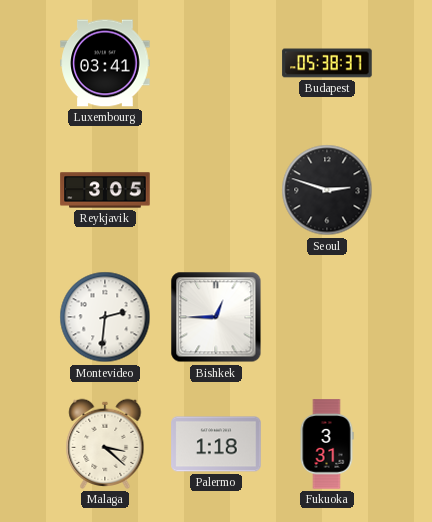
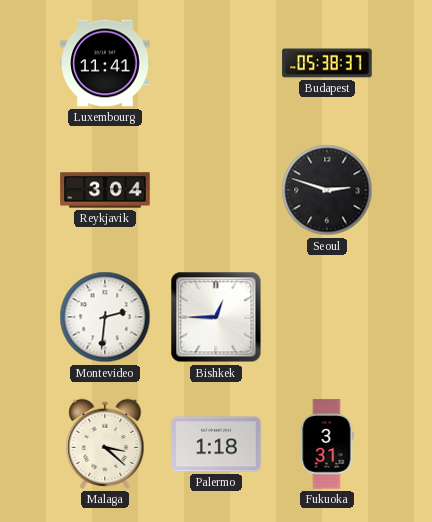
Luxembourg: 03:41 -> 11:41 (105, 63)
Reykjavik: 3:05 -> 3:04 (105, 190)
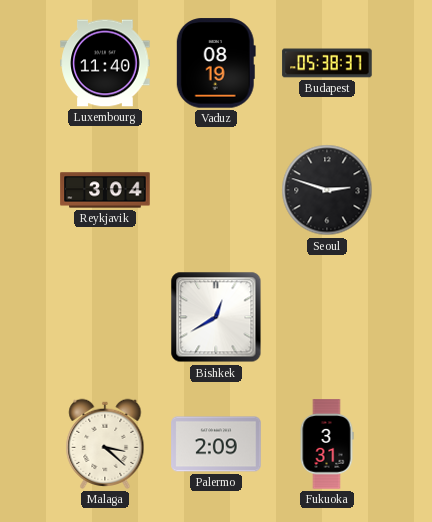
Luxembourg: 11:41 -> 11:40 (105, 63)
Vaduz: none -> 08:19 (216, 63)
Montevideo: 2:31 -> none (105, 317)
Bishkek: 12:45 -> 12:40 (216, 317)
Palermo: 1:18 -> 2:09 (216, 444)
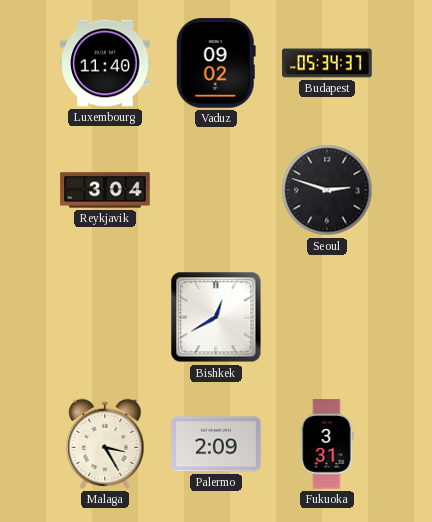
Vaduz: 08:19 -> 09:02 (216, 63)
Budapest: 05:38 -> 05:34 (327, 63)
Malaga: 3:22 -> 3:25 (105, 444)
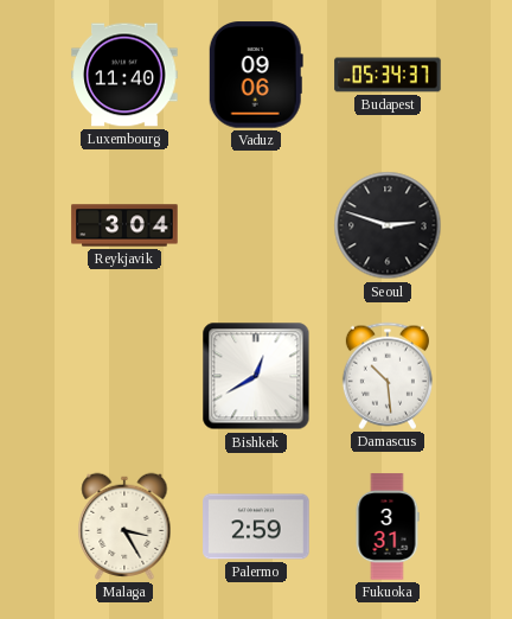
Vaduz: 09:02 -> 09:06 (256, 75)
Damascus: none -> 10:29 (388, 376)
Palermo: 2:09 -> 2:59 (256, 527)
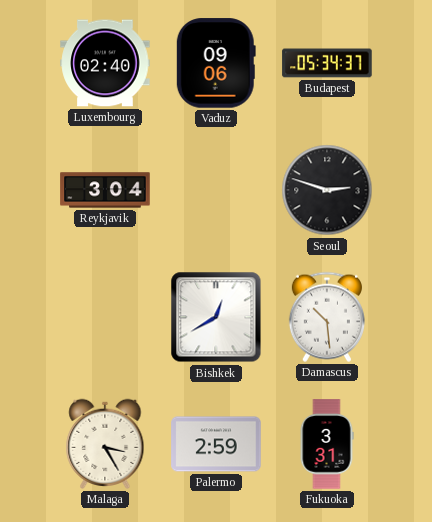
Luxembourg: 11:40 -> 02:40 (105, 63)
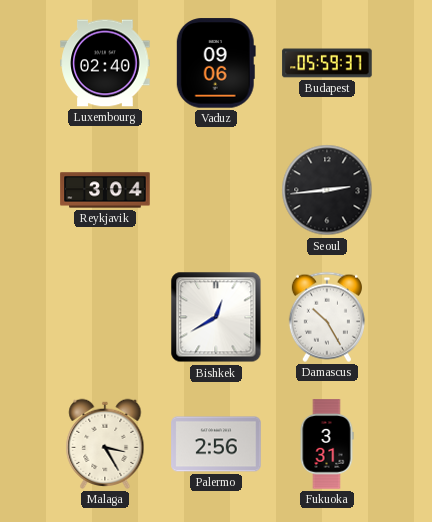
Budapest: 05:34 -> 05:59 (327, 63)
Seoul: 2:48 -> 2:44 (327, 190)
Damascus: 10:29 -> 10:25 (327, 317)
Palermo: 2:59 -> 2:56 (216, 444)
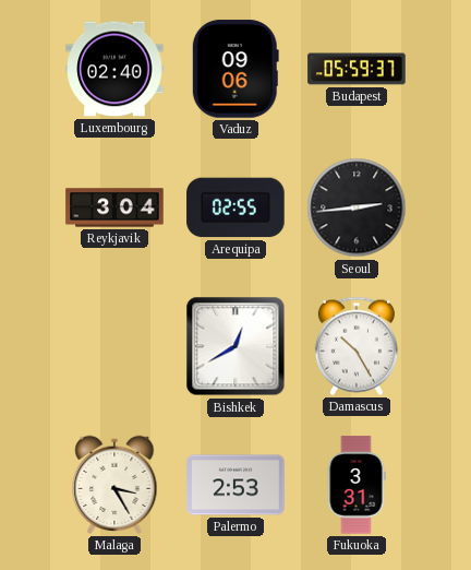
Arequipa: none -> 02:55 (235, 207)
Palermo: 2:56 -> 2:53 (235, 485)
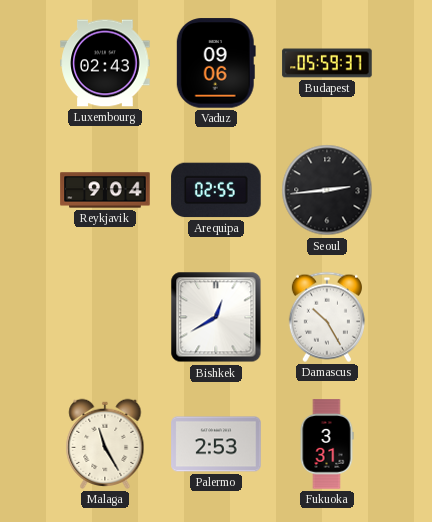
Luxembourg: 02:40 -> 02:43 (105, 63)
Reykjavik: 3:04 -> 9:04 (105, 190)
Malaga: 3:25 -> 11:25 (105, 444)
